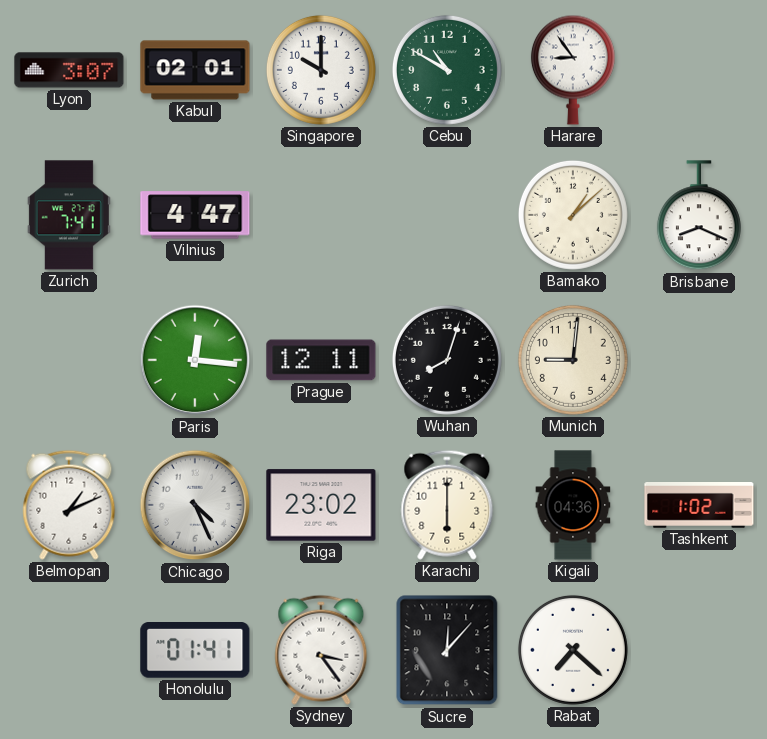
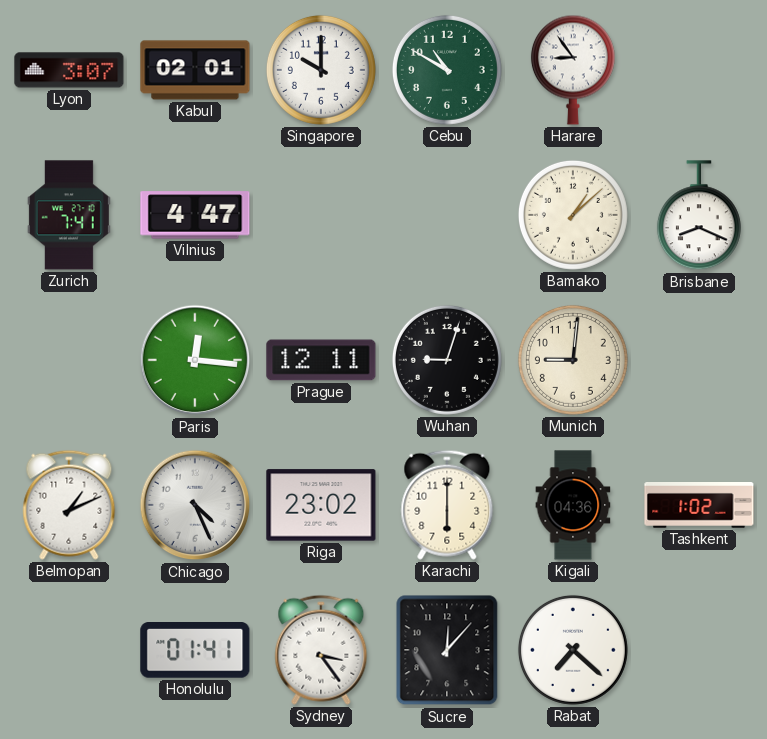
Wuhan: 8:03 -> 9:03 (447, 360)
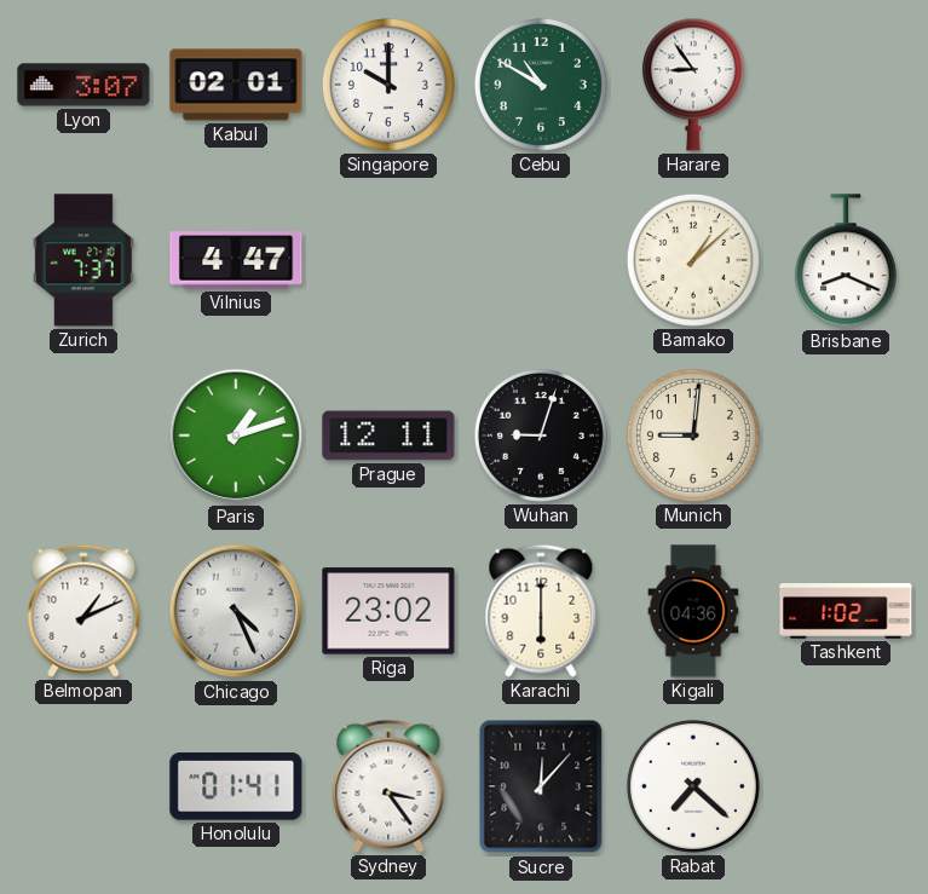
Zurich: 7:41 -> 7:37 (83, 260)
Paris: 12:16 -> 1:12 (236, 436)
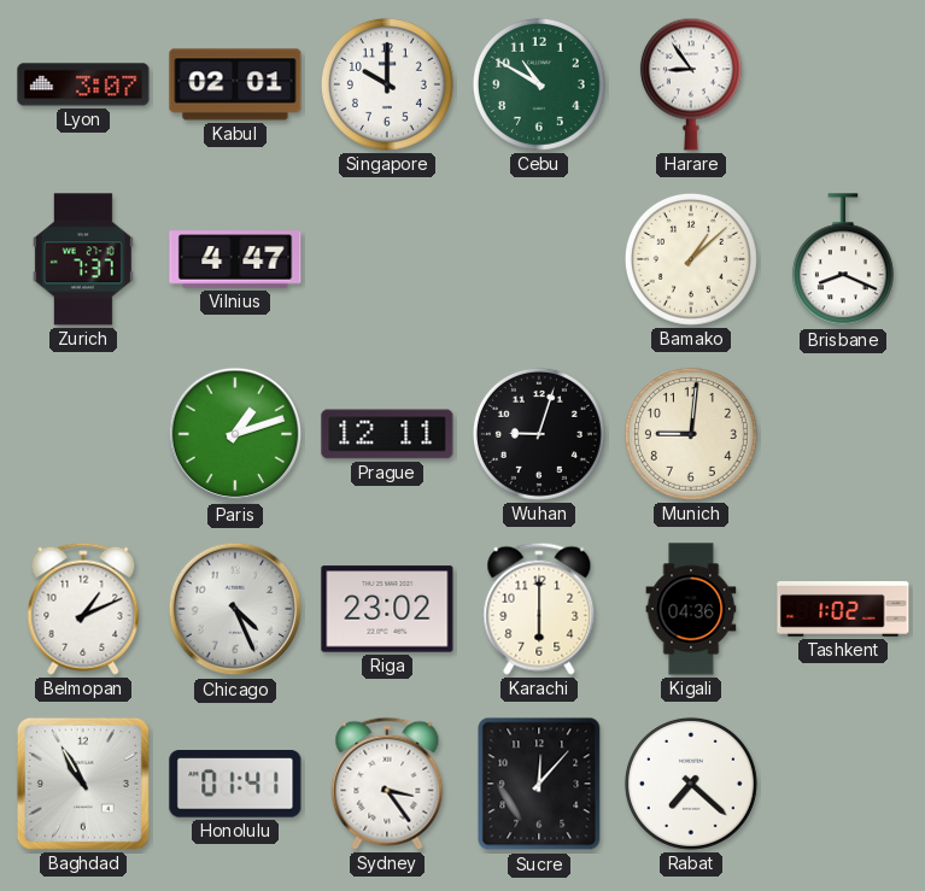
Baghdad: none -> 10:55 (83, 784)
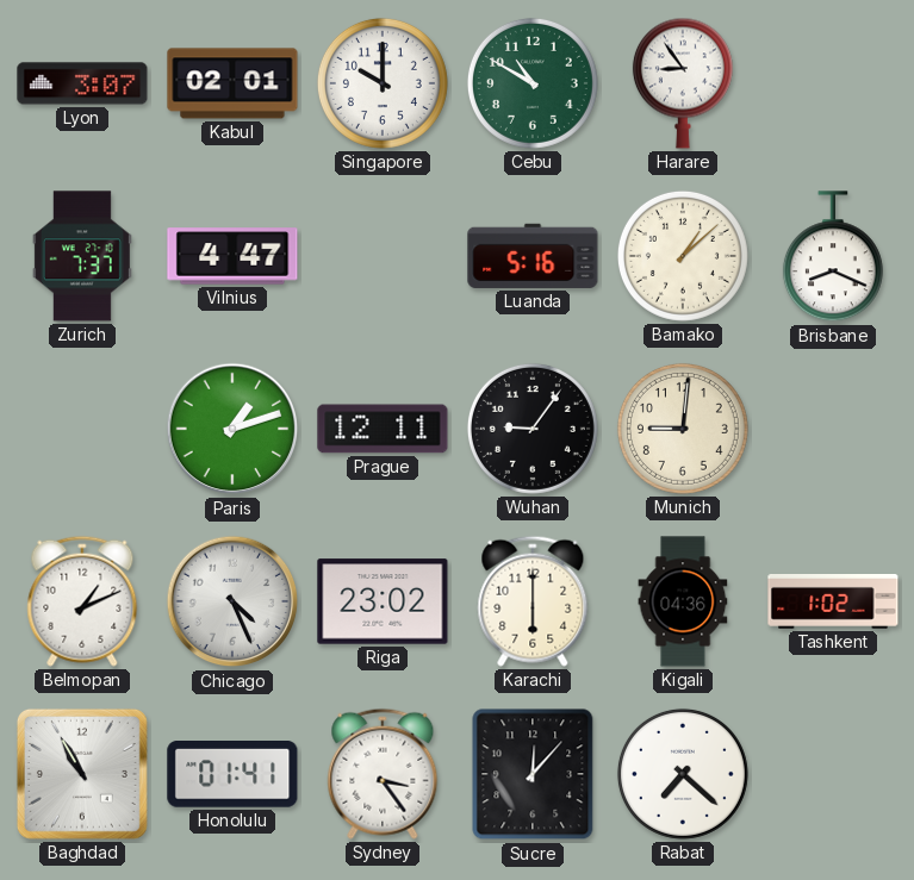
Luanda: none -> 5:16 (533, 256)
Wuhan: 9:03 -> 9:06 (533, 429)
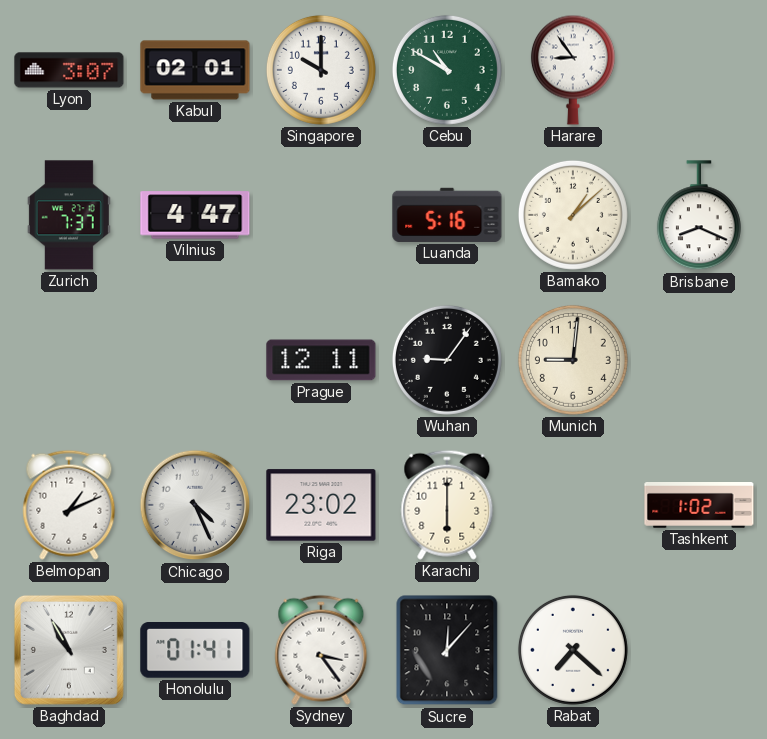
Paris: 1:12 -> none (232, 429)
Kigali: 04:36 -> none (683, 601)
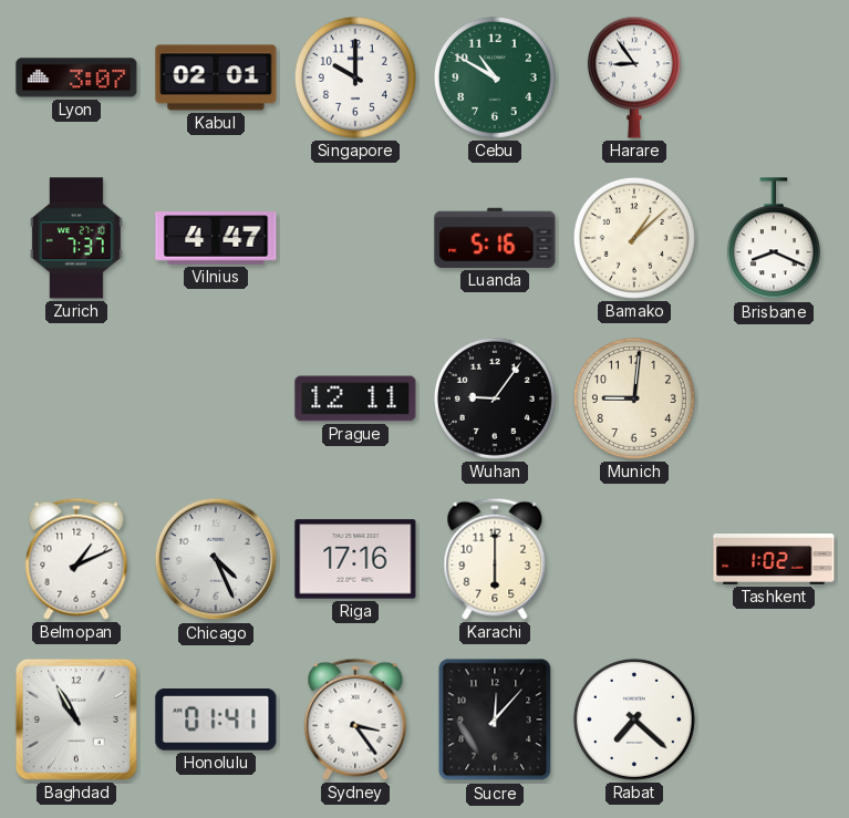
Riga: 23:02 -> 17:16 (355, 559)
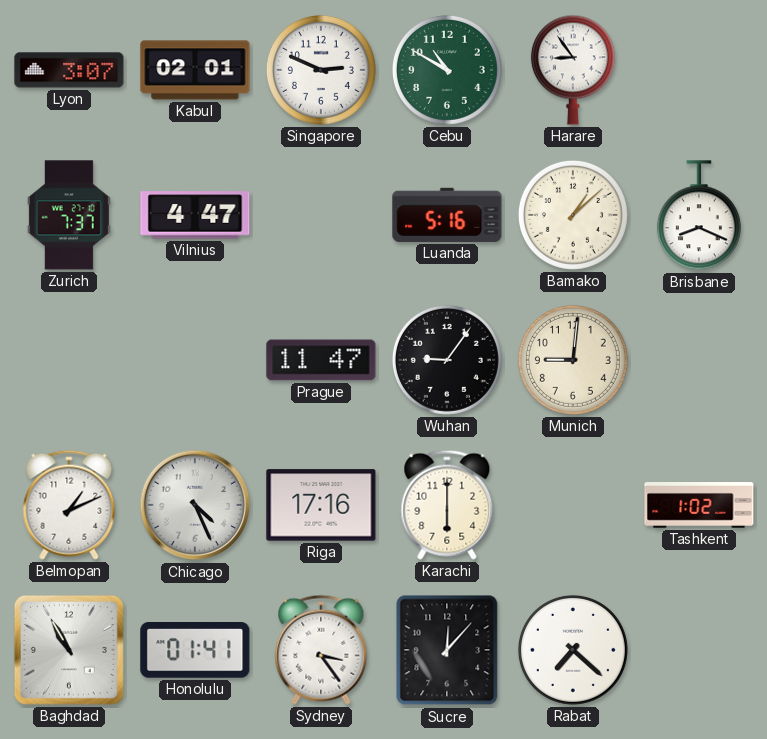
Singapore: 10:00 -> 2:49 (321, 70)
Prague: 12:11 -> 11:47 (321, 360)
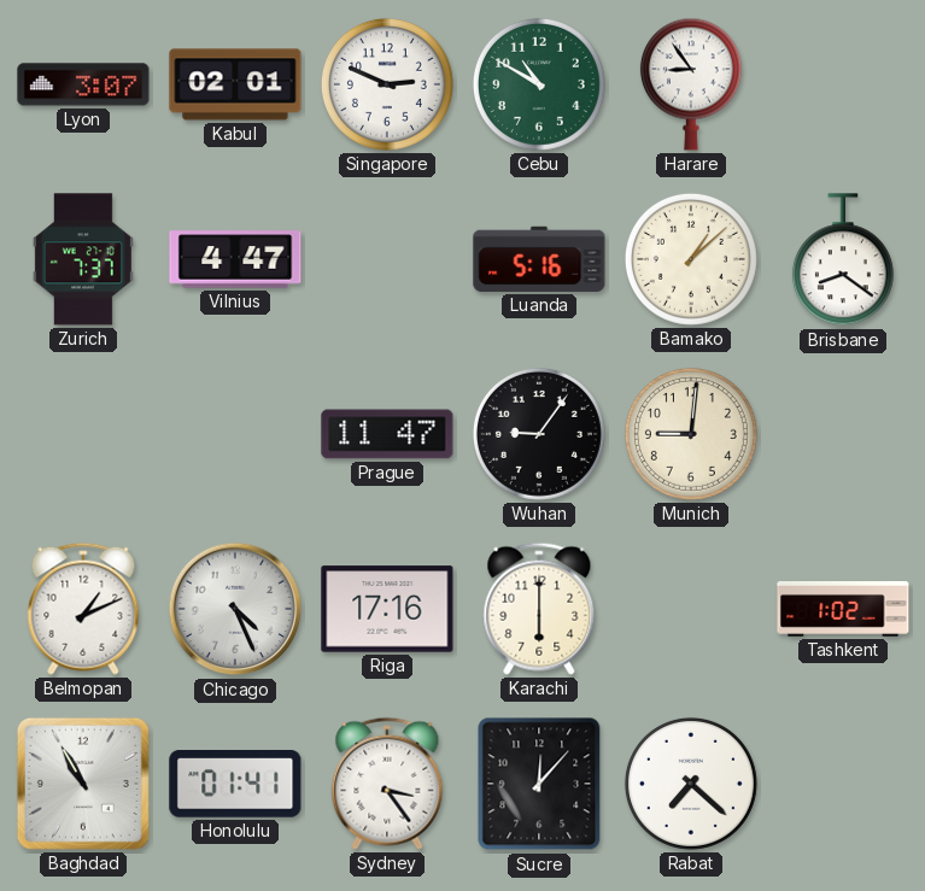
Brisbane: 8:19 -> 8:21 (843, 260)
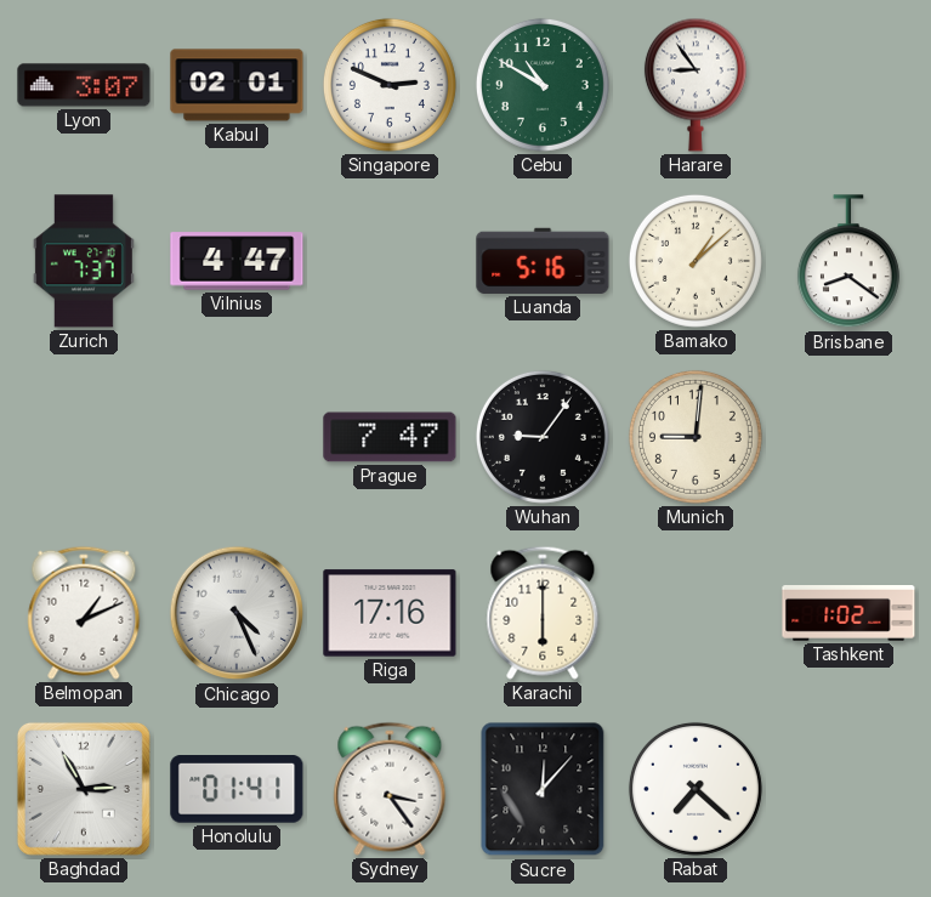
Prague: 11:47 -> 7:47 (390, 437)
Baghdad: 10:55 -> 2:55 (84, 789)
